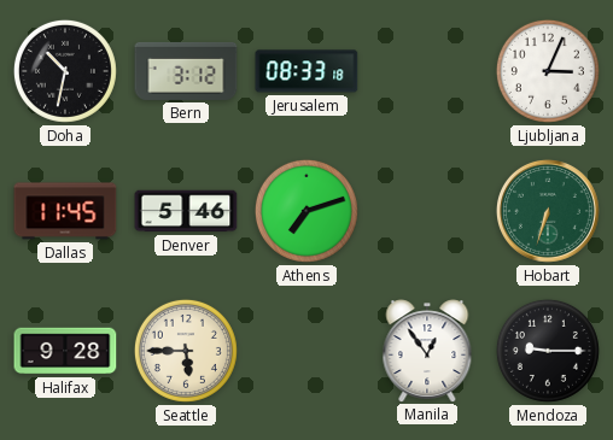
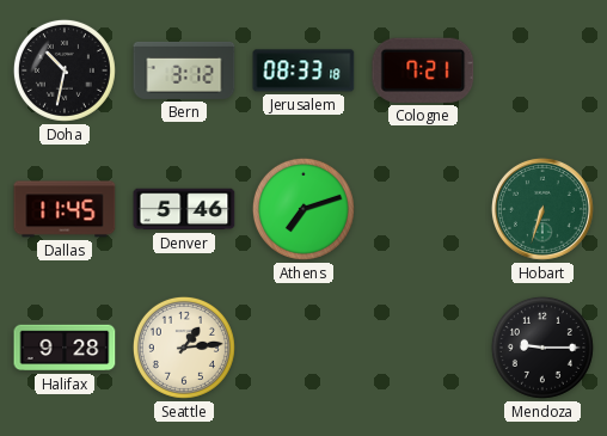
Cologne: none -> 7:21 (423, 70)
Ljubljana: 3:04 -> none (548, 71)
Seattle: 5:45 -> 1:14 (184, 348)
Manila: 12:54 -> none (427, 351)
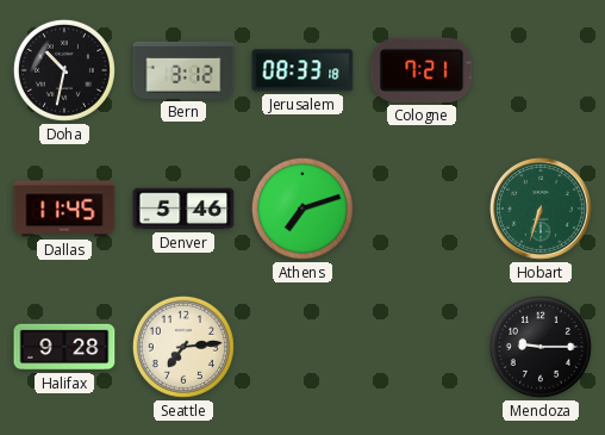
Seattle: 1:14 -> 7:14 (183, 347)
